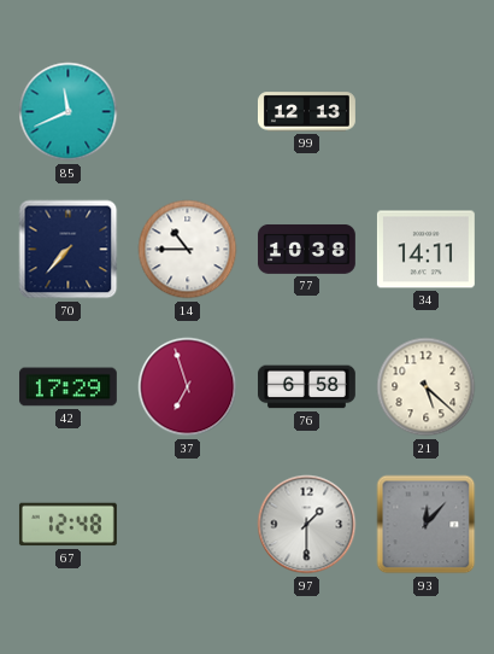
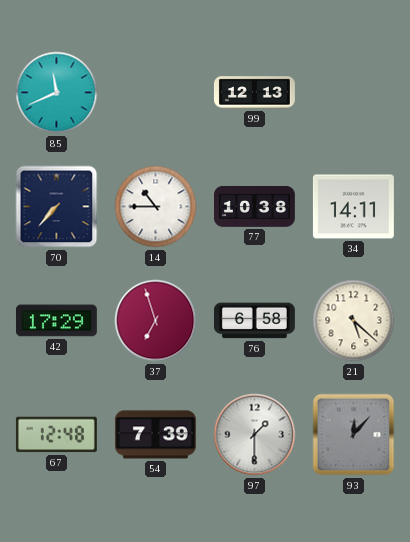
54: none -> 7:39 (155, 435)
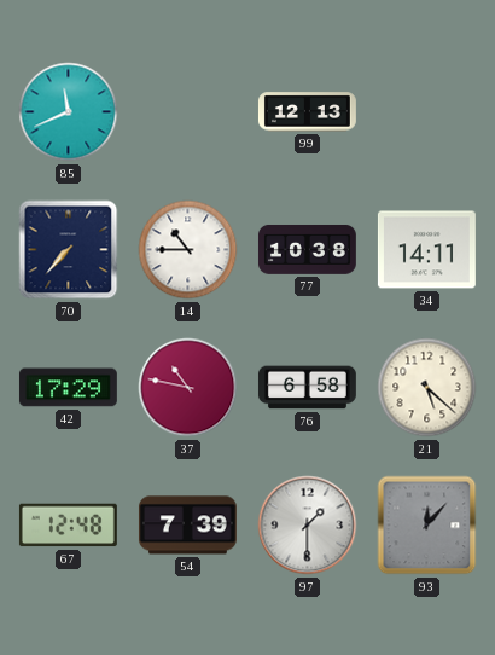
37: 6:57 -> 10:47 (188, 388)
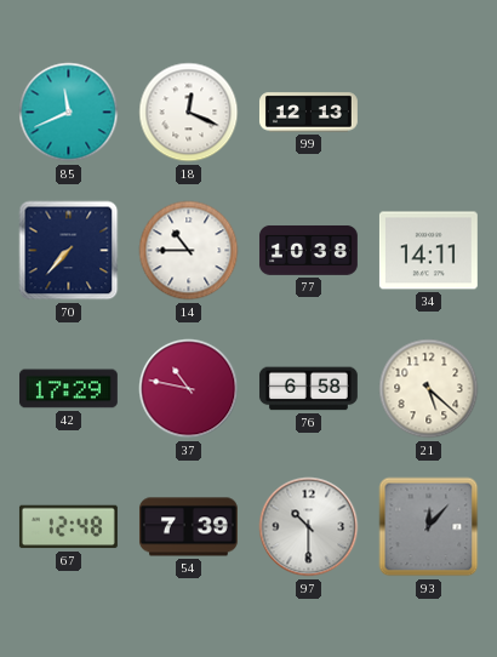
18: none -> 12:19 (189, 113)
97: 1:30 -> 10:30 (309, 527)
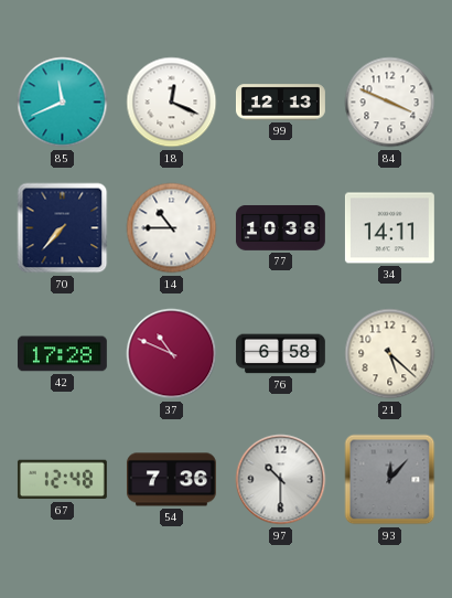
84: none -> 3:49 (390, 103)
42: 17:29 -> 17:28 (62, 354)
37: 10:47 -> 10:49 (172, 354)
54: 7:39 -> 7:36 (171, 480)
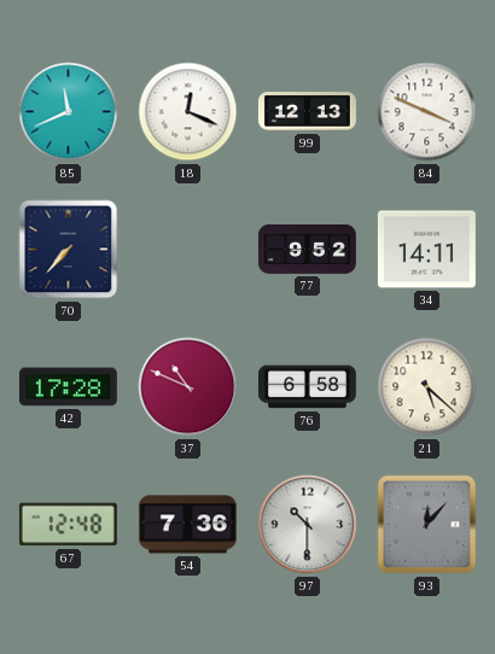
14: 10:45 -> none (172, 228)
77: 10:38 -> 9:52 (307, 249)
